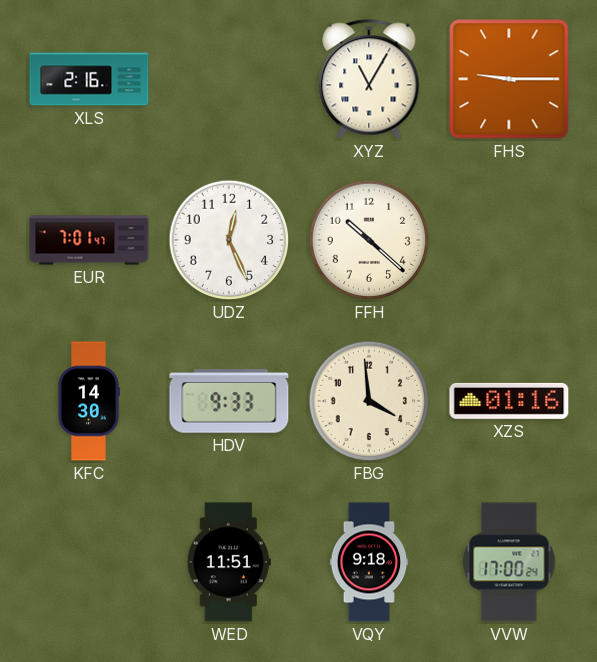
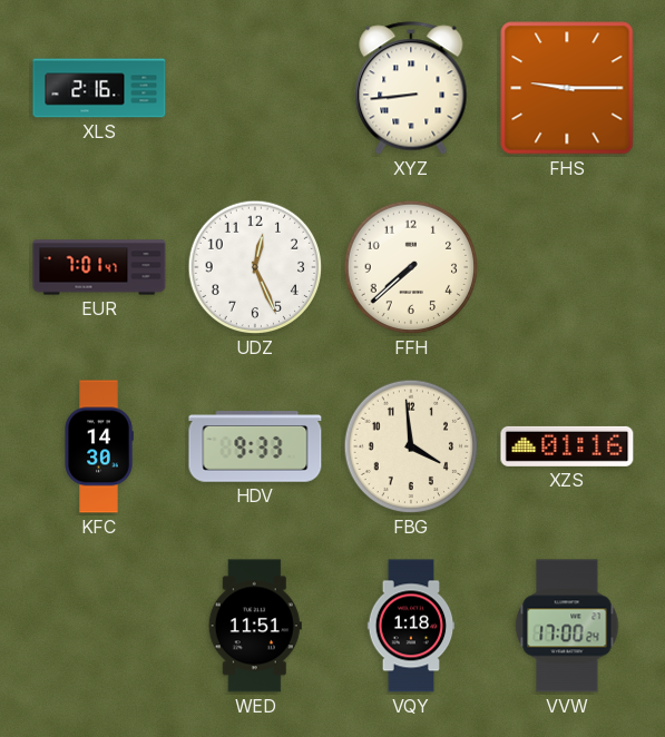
XYZ: 11:05 -> 8:44 (411, 88)
FFH: 10:22 -> 7:38 (411, 267)
VQY: 9:18 -> 1:18 (411, 626)
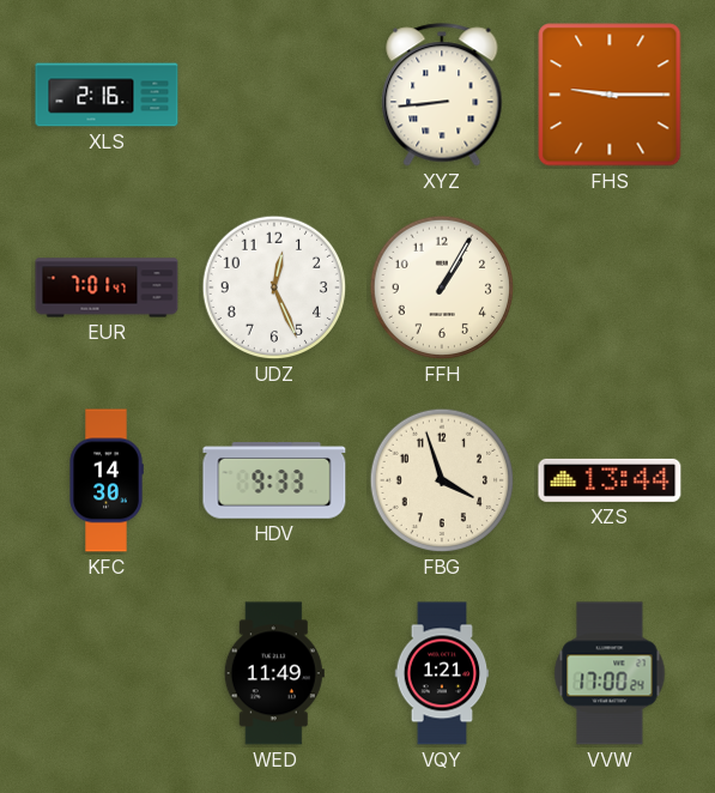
FFH: 7:38 -> 1:05 (442, 287)
FBG: 3:59 -> 3:57 (442, 480)
XZS: 01:16 -> 13:44 (610, 480)
WED: 11:51 -> 11:49 (274, 673)
VQY: 1:18 -> 1:21 (442, 673)
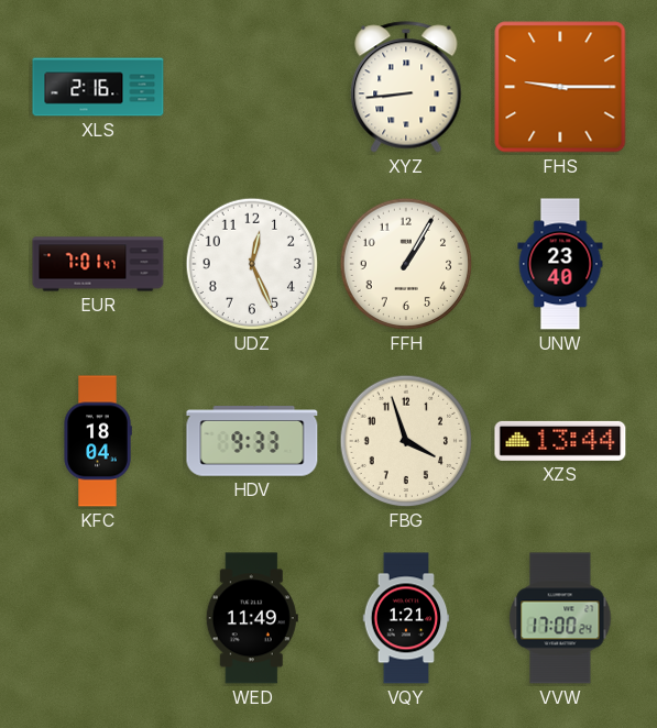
UNW: none -> 23:40 (560, 264)
KFC: 14:30 -> 18:04 (98, 441)
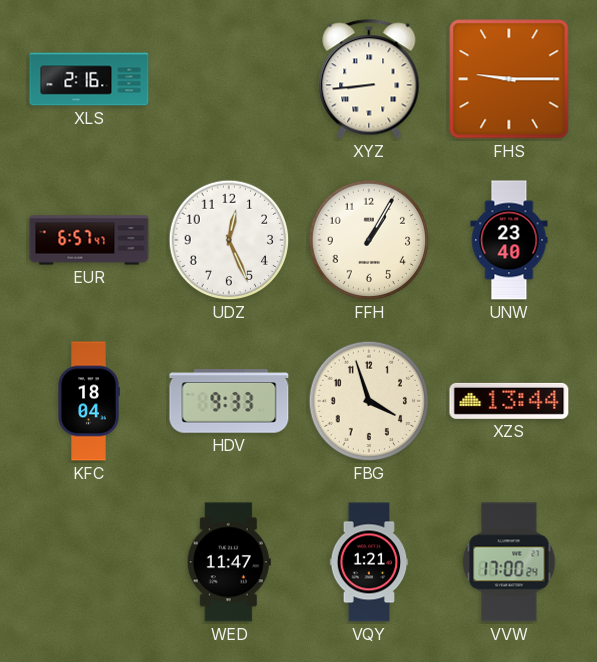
EUR: 7:01 -> 6:57 (89, 240)
WED: 11:49 -> 11:47 (229, 562)
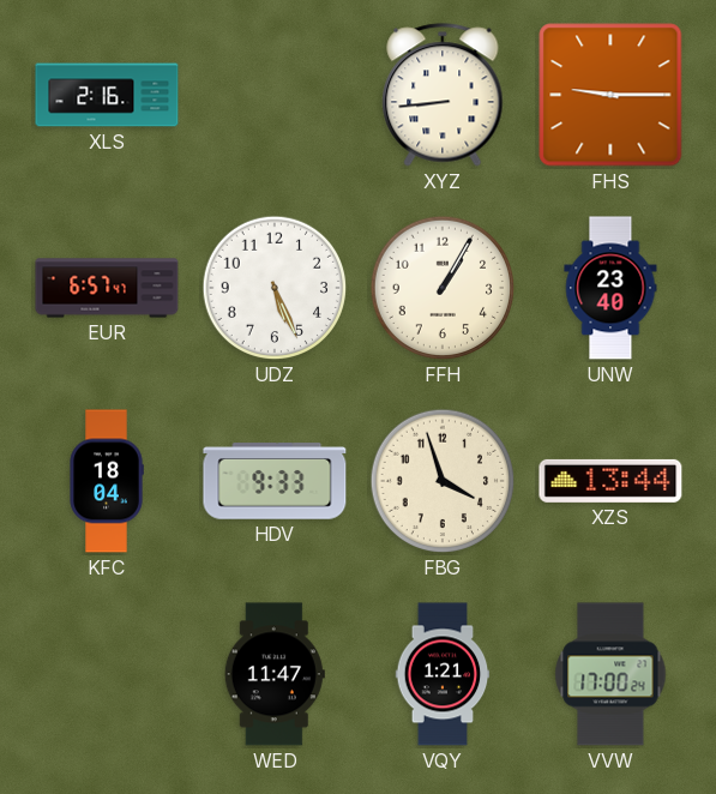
UDZ: 12:26 -> 5:26 (275, 288)
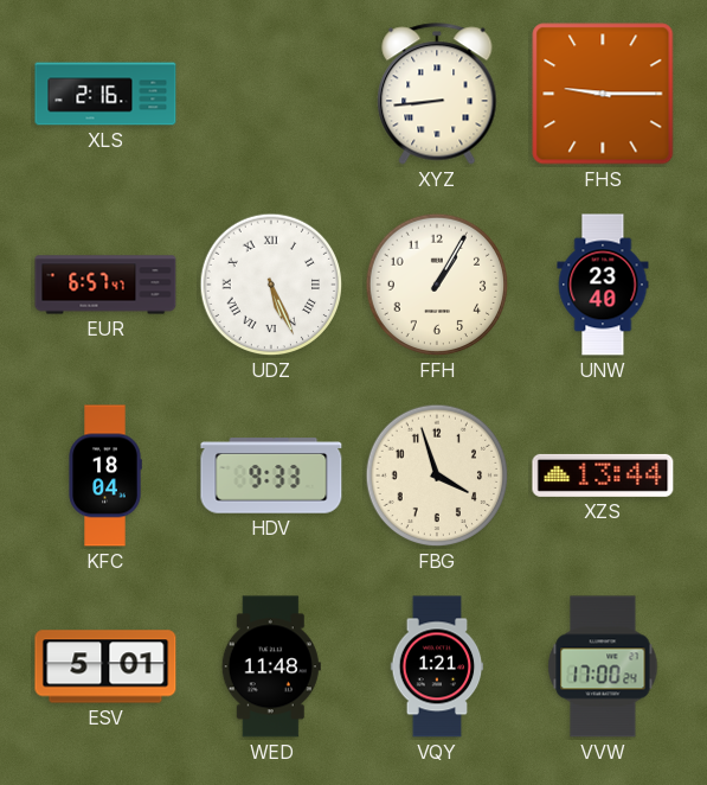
UDZ numerals: Arabic -> Roman (271, 285)
ESV: none -> 5:01 (105, 666)
WED: 11:47 -> 11:48 (271, 666)
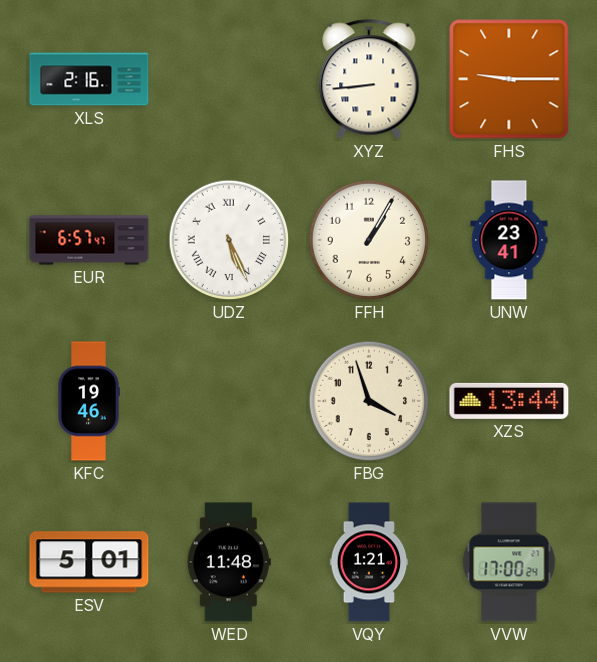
UNW: 23:40 -> 23:41 (509, 240)
KFC: 18:04 -> 19:46 (89, 401)
HDV: 9:33 -> none (271, 476)
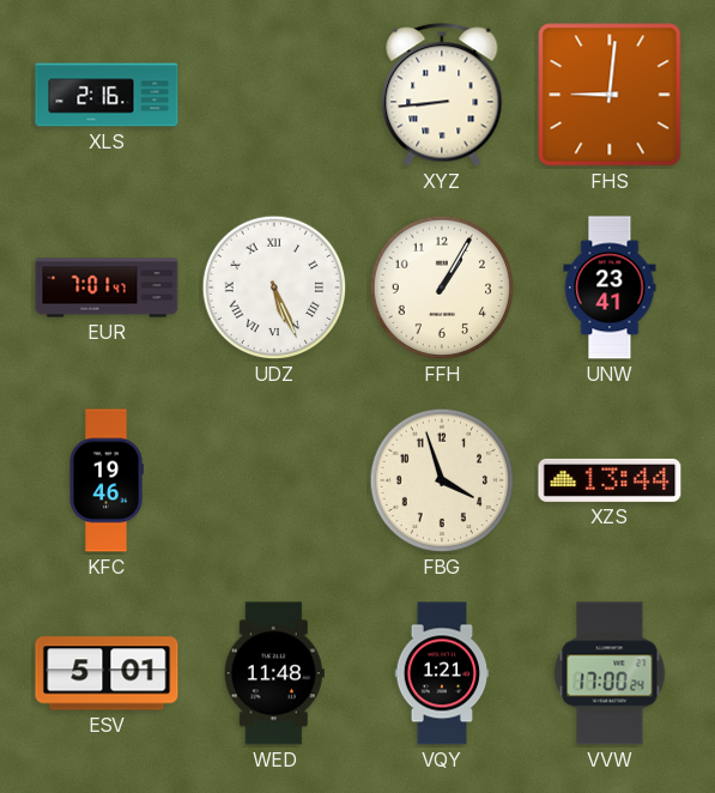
FHS: 9:15 -> 9:01 (610, 95)
EUR: 6:57 -> 7:01 (107, 287)
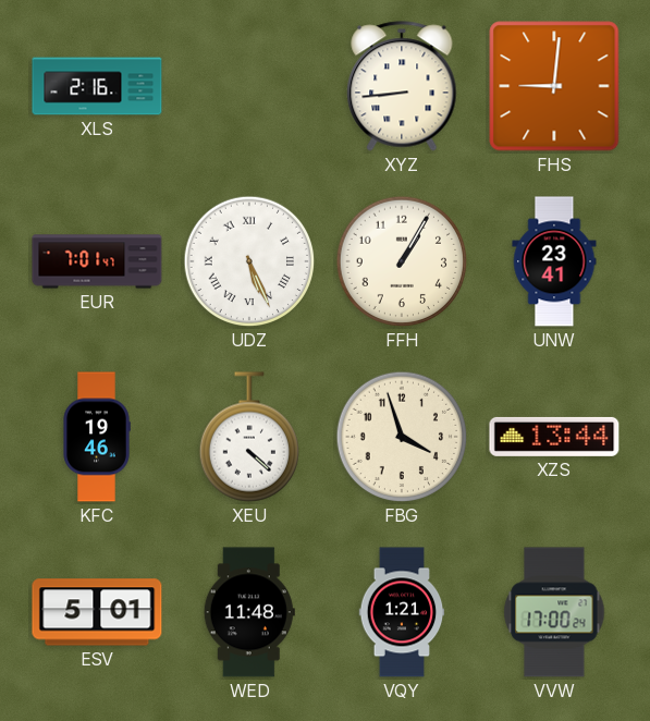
XEU: none -> 4:22 (248, 437)
